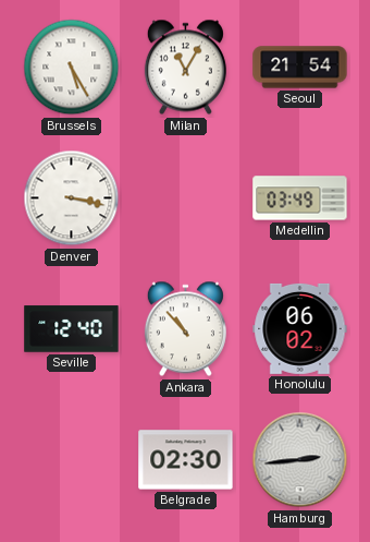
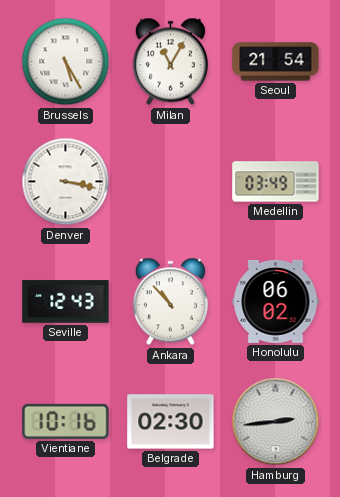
Seville: 12:40 -> 12:43 (66, 302)
Vientiane: none -> 10:16 (66, 421)
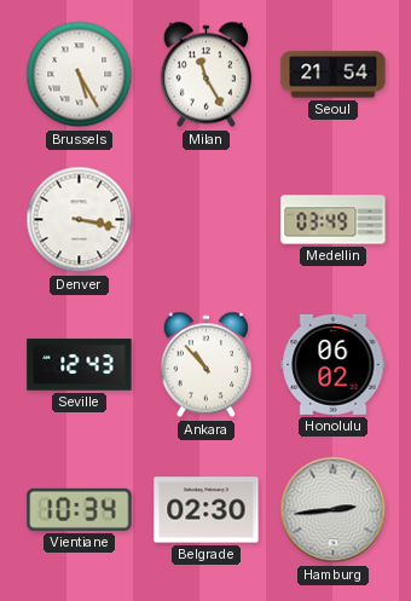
Milan: 11:05 -> 11:25 (205, 75)
Vientiane: 10:16 -> 10:34 (80, 509)
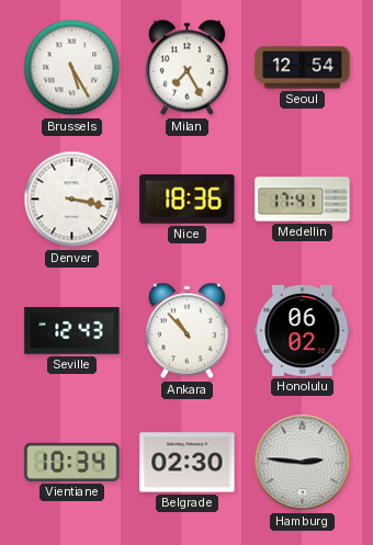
Milan: 11:25 -> 7:25 (187, 68)
Seoul: 21:54 -> 12:54 (303, 68)
Nice: none -> 18:36 (188, 198)
Medellin: 03:49 -> 17:41 (303, 200)
Hamburg: 2:44 -> 2:46 (303, 463)
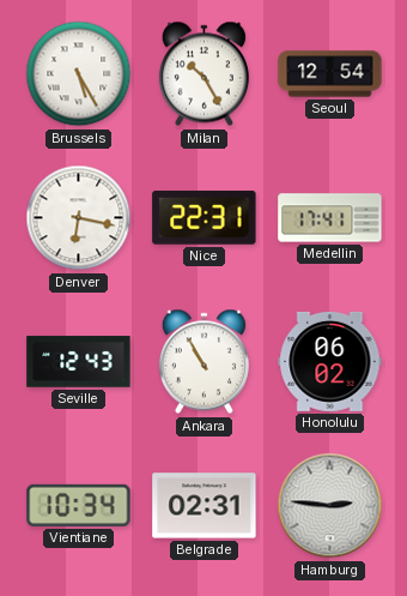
Milan: 7:25 -> 10:25 (203, 74)
Denver: 3:17 -> 6:17 (79, 218)
Nice: 18:36 -> 22:31 (205, 217)
Ankara: 10:53 -> 10:55 (203, 362)
Belgrade: 02:30 -> 02:31 (205, 506)
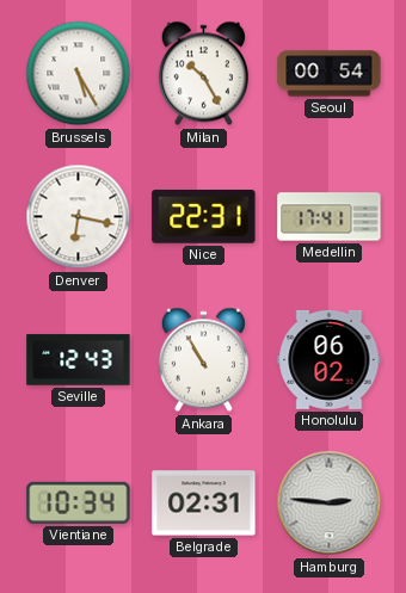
Seoul: 12:54 -> 00:54 (330, 74)
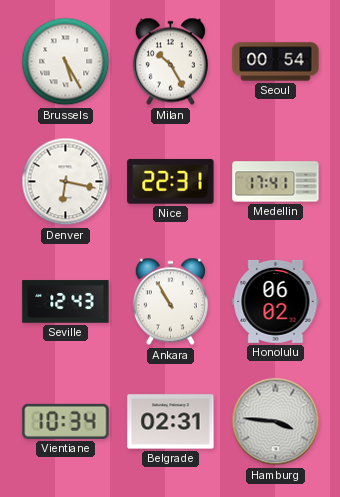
Hamburg: 2:46 -> 3:46 (276, 422)
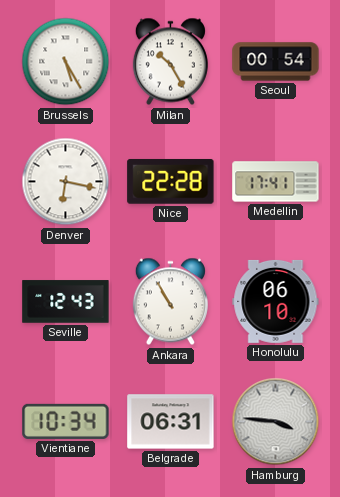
Nice: 22:31 -> 22:28 (171, 181)
Honolulu: 06:02 -> 06:10 (276, 301)
Belgrade: 02:31 -> 06:31 (171, 422)
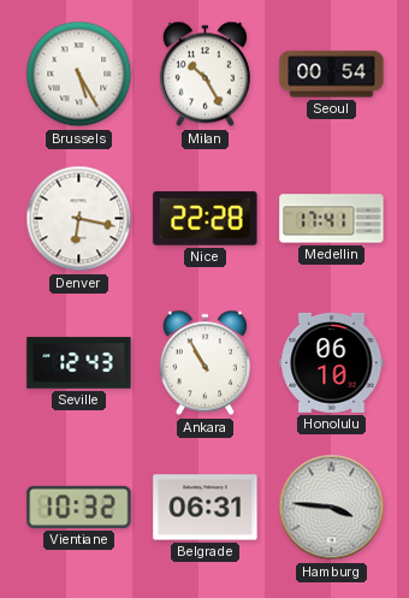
Vientiane: 10:34 -> 10:32 (79, 507)
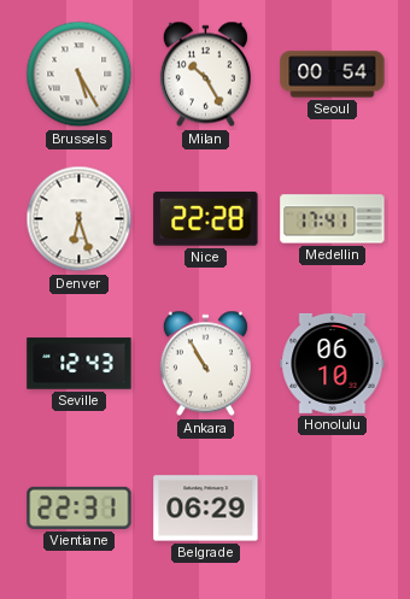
Denver: 6:17 -> 6:27 (80, 219)
Vientiane: 10:32 -> 22:31 (80, 507)
Belgrade: 06:31 -> 06:29 (206, 509)
Hamburg: 3:46 -> none (332, 508)
